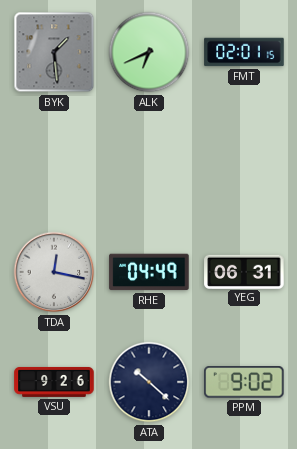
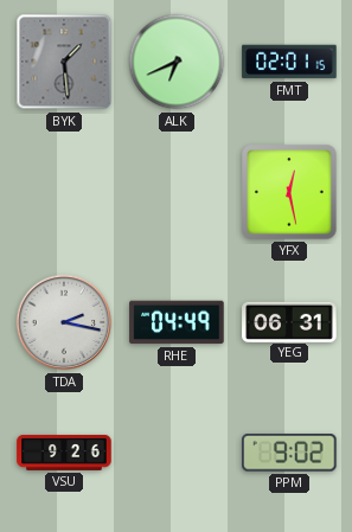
YFX: none -> 12:28 (289, 192)
TDA: 12:17 -> 2:17 (64, 322)
ATA: 10:22 -> none (149, 382)
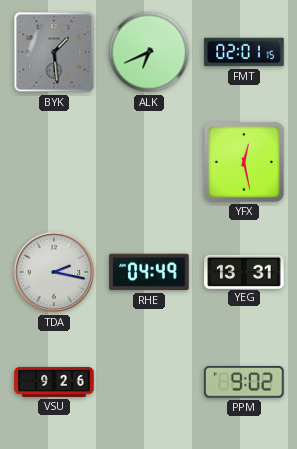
YEG: 06:31 -> 13:31 (244, 271)
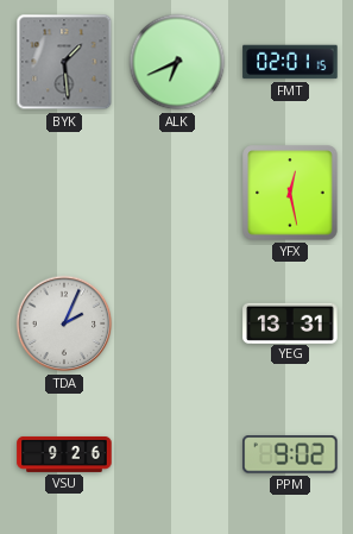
TDA: 2:17 -> 2:04 (64, 323)
RHE: 04:49 -> none (149, 272)
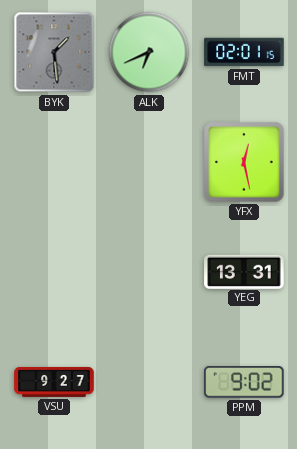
TDA: 2:04 -> none (64, 323)
VSU: 9:26 -> 9:27 (54, 382)
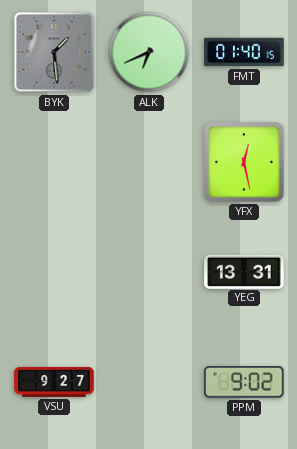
FMT: 02:01 -> 01:40 (244, 52)
